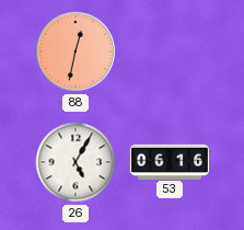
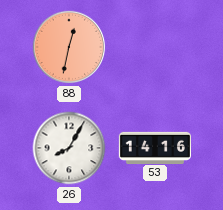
26: 5:05 -> 8:05 (69, 148)
53: 06:16 -> 14:16 (154, 147)
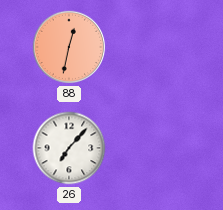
26: 8:05 -> 7:07 (69, 148)
53: 14:16 -> none (154, 147)
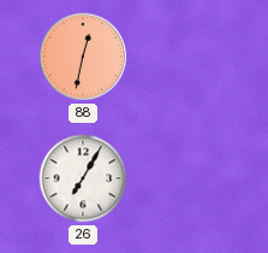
26: 7:07 -> 7:05 (83, 178)
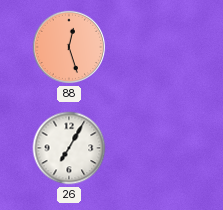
88: 12:32 -> 12:27 (69, 47)
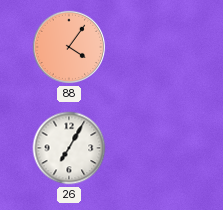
88: 12:27 -> 4:06 (69, 47)
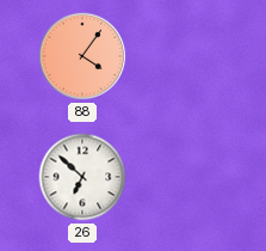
26: 7:05 -> 6:52 (82, 177)
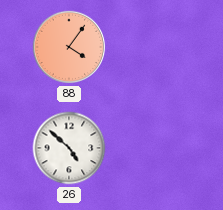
26: 6:52 -> 4:52 (69, 148)
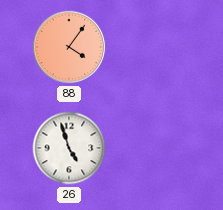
26: 4:52 -> 4:57 (69, 148)
